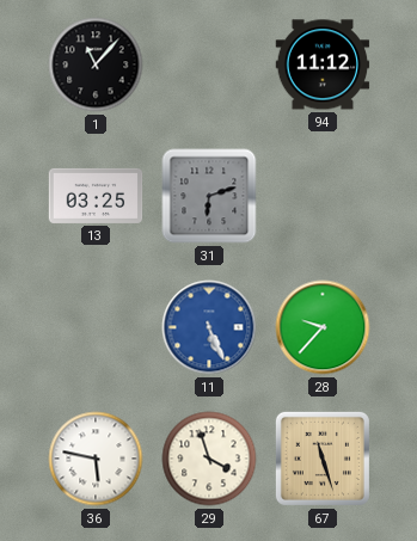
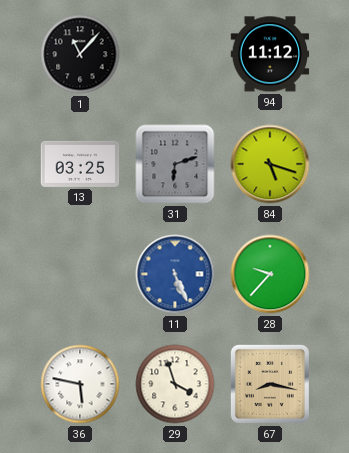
84: none -> 5:18 (270, 164)
67: 11:27 -> 8:17 (270, 384)
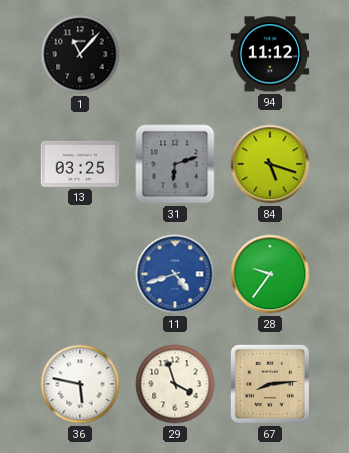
11: 5:26 -> 4:42 (175, 274)
28: 9:37 -> 9:36 (270, 274)
67: 8:17 -> 8:14 (270, 384)
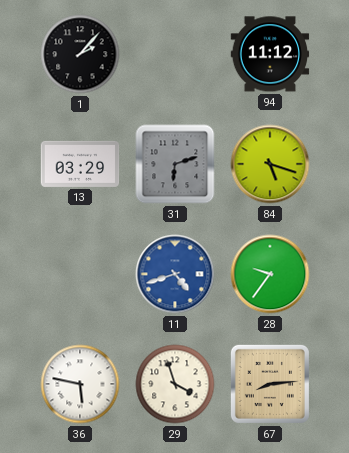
1: 11:07 -> 2:07 (80, 54)
13: 03:25 -> 03:29 (80, 164)
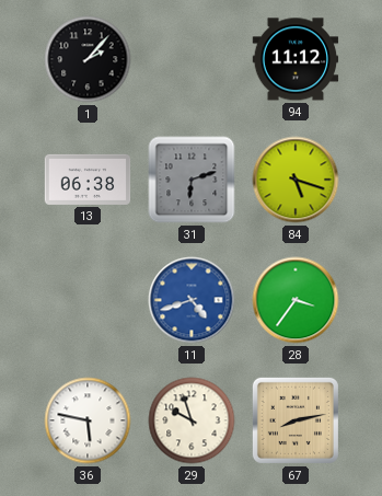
13: 03:29 -> 06:38 (88, 180)
28: 9:36 -> 3:36 (296, 300)
29: 3:57 -> 9:57 (192, 420)
67: 8:14 -> 8:13 (296, 420)
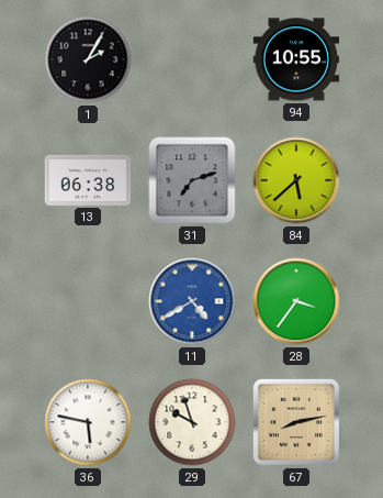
1: 2:07 -> 2:05 (88, 59)
94: 11:12 -> 10:55 (296, 59)
31: 6:12 -> 7:12 (192, 180)
84: 5:18 -> 5:38 (296, 180)
11: 4:42 -> 4:40 (192, 301)
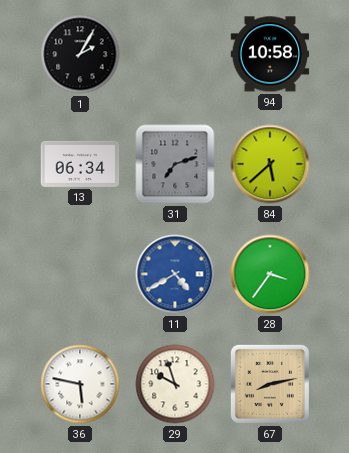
94: 10:55 -> 10:58 (270, 54)
13: 06:38 -> 06:34 (80, 164)
